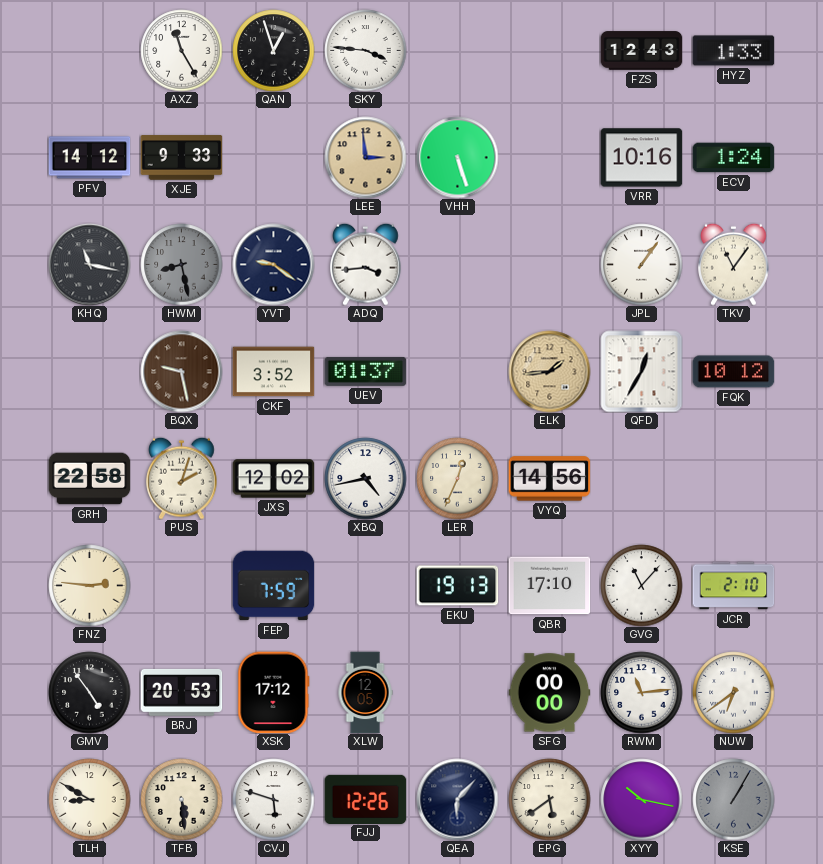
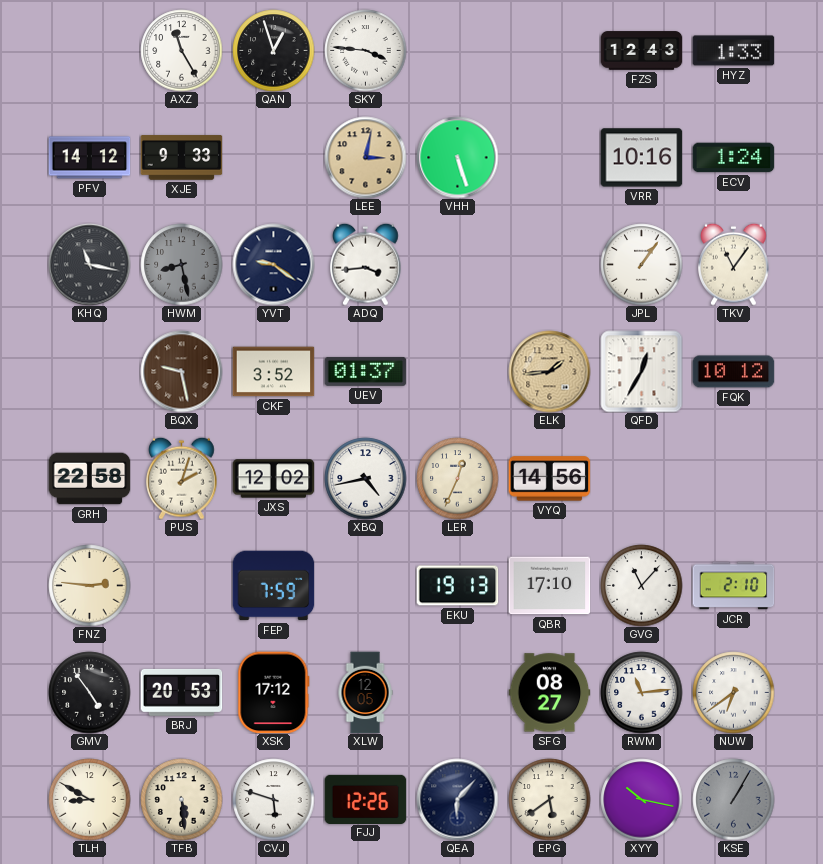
LEE: 2:59 -> 3:02 (365, 157)
SFG: 00:00 -> 08:27 (549, 693)
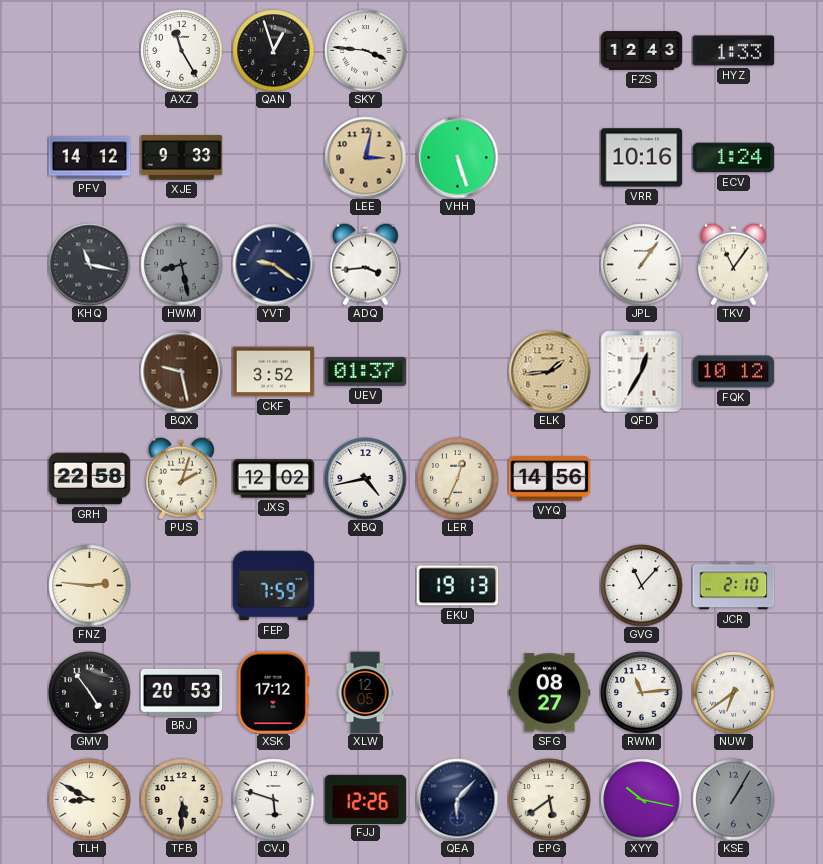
QBR: 17:10 -> none (549, 586)
TFB: 5:29 -> 5:30 (181, 799)
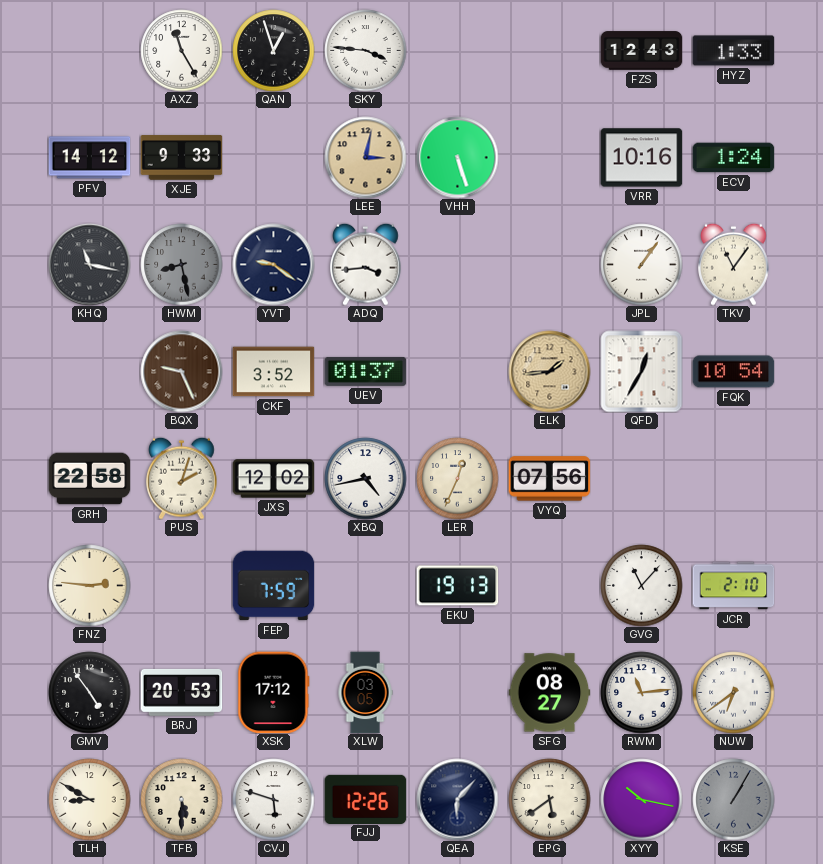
BQX: 9:28 -> 9:26 (181, 371)
FQK: 10:12 -> 10:54 (733, 372)
VYQ: 14:56 -> 07:56 (549, 479)
XLW: 12:05 -> 03:05 (365, 692)
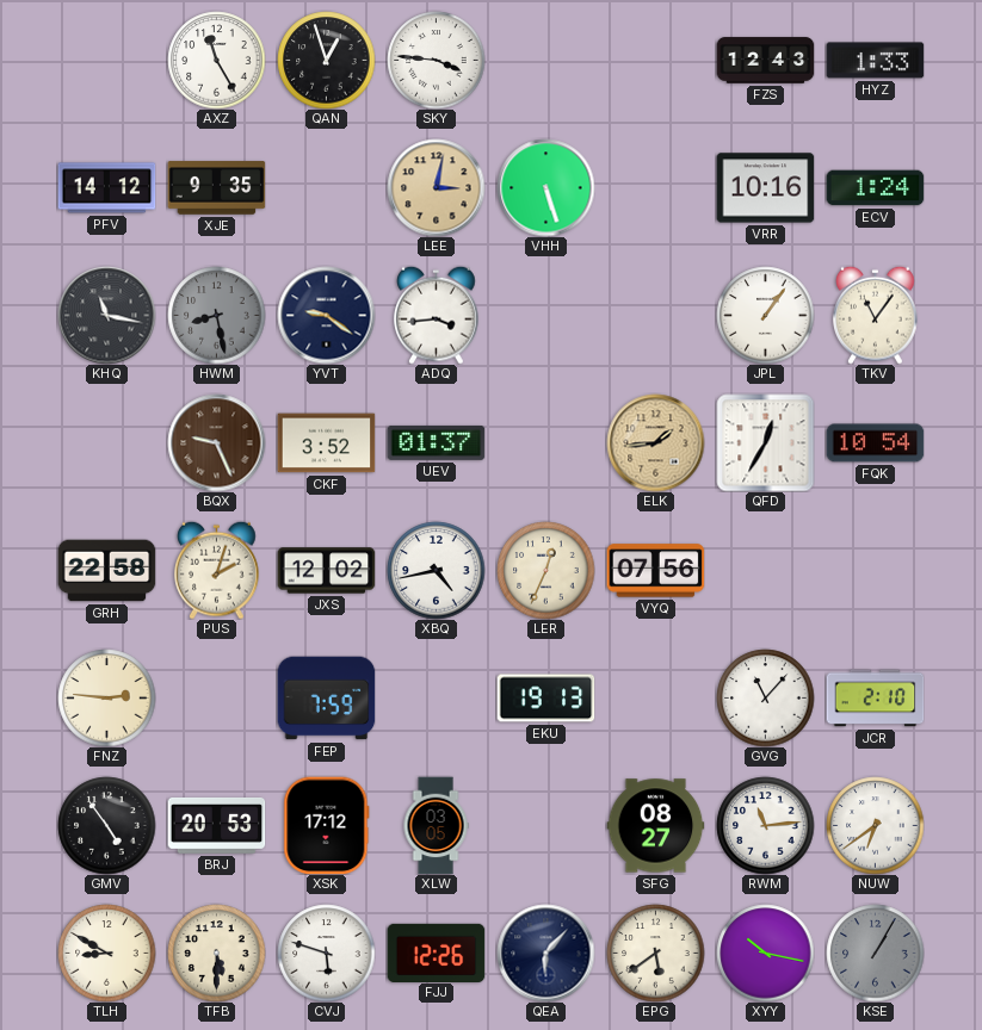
XJE: 9:33 -> 9:35 (216, 188)
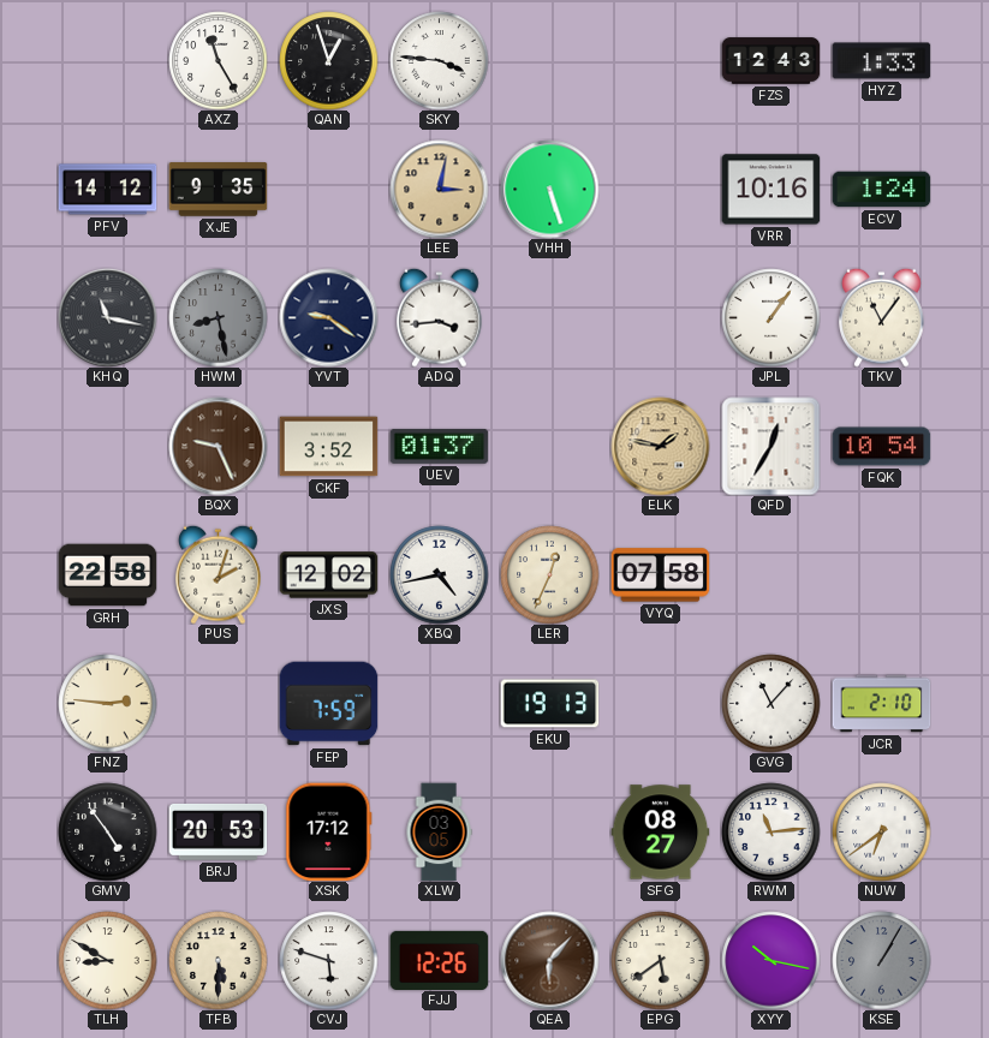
ELK: 1:44 -> 1:47 (660, 446)
VYQ: 07:56 -> 07:58 (660, 575)
QEA dial: navy -> brown (549, 960)
